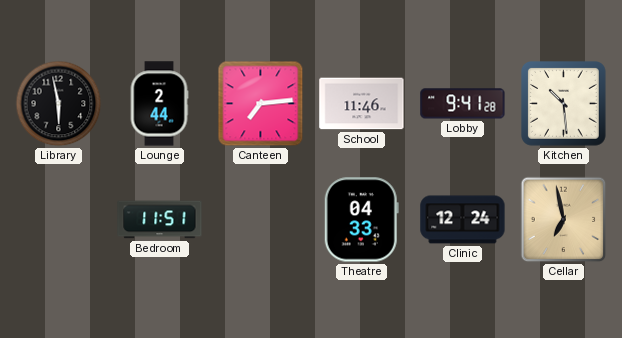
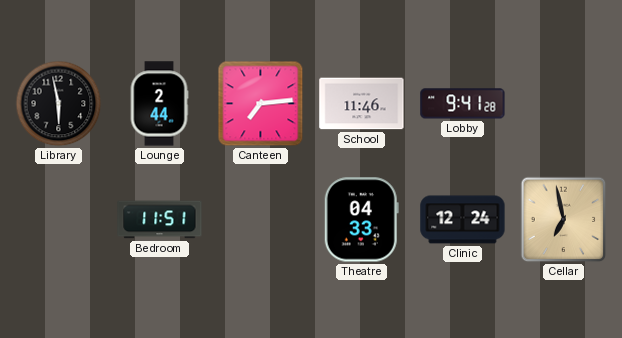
Kitchen: 10:29 -> none (564, 104)
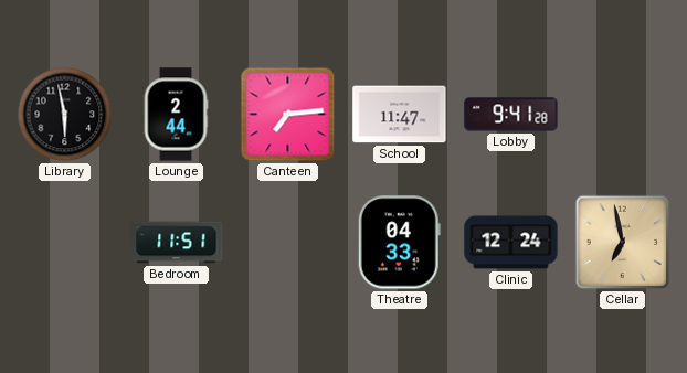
School: 11:46 -> 11:47 (400, 115)
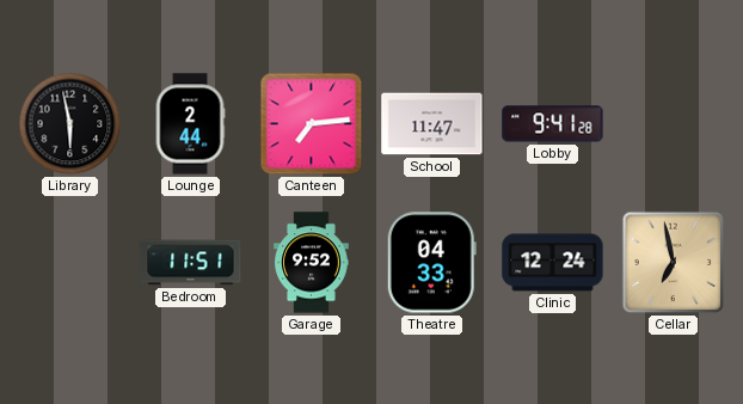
Garage: none -> 9:52 (312, 263)
